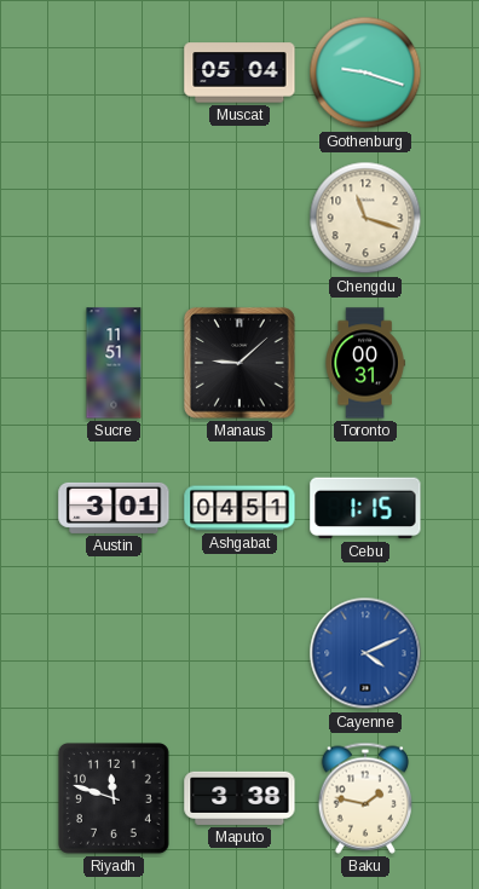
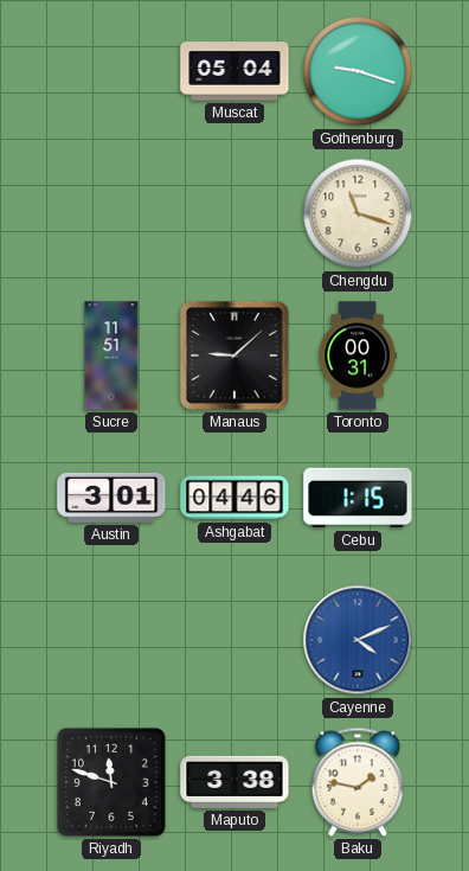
Ashgabat: 04:51 -> 04:46 (234, 498)
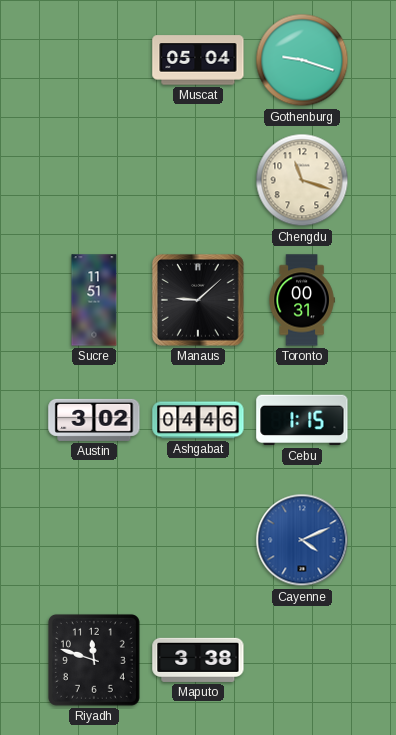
Austin: 3:01 -> 3:02 (94, 420)
Baku: 1:47 -> none (356, 782)
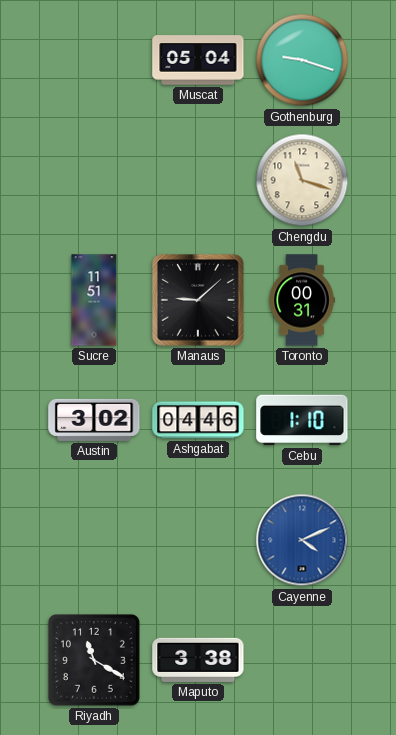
Cebu: 1:15 -> 1:10 (302, 420)
Riyadh: 11:48 -> 11:20 (94, 660)
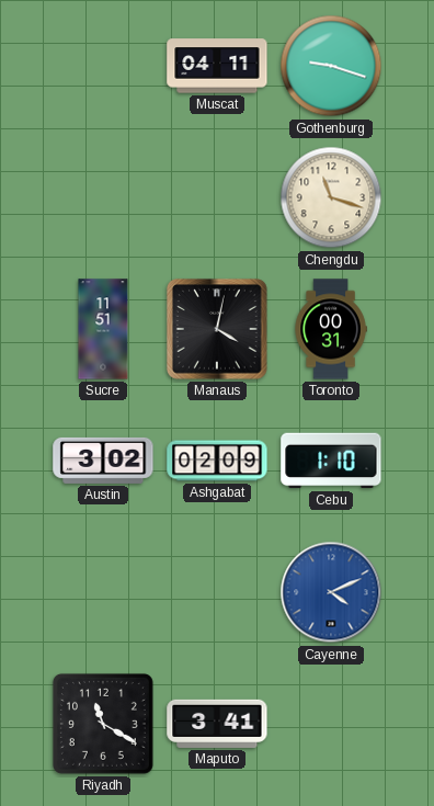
Muscat: 05:04 -> 04:11 (217, 66)
Manaus: 9:08 -> 4:02 (217, 329)
Ashgabat: 04:46 -> 02:09 (217, 461)
Maputo: 3:38 -> 3:41 (217, 724)
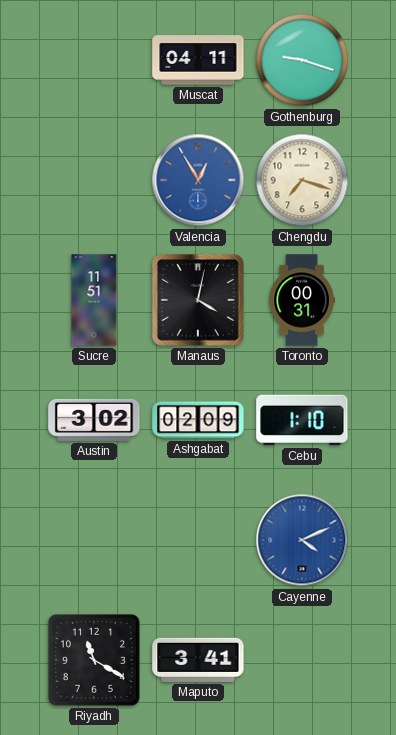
Valencia: none -> 12:55 (198, 180)
Chengdu: 11:18 -> 7:18 (302, 180)
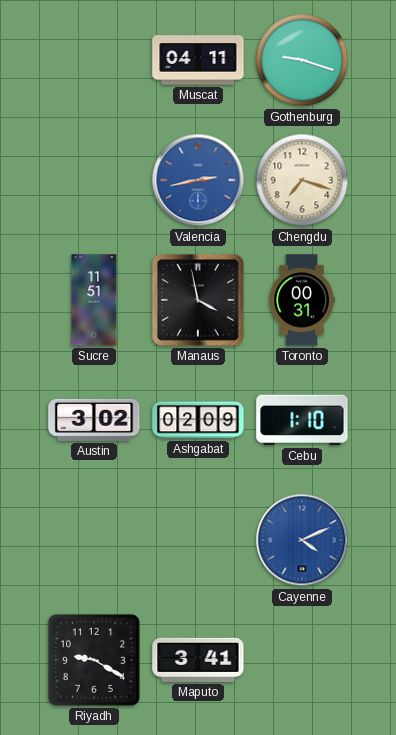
Valencia: 12:55 -> 2:43 (198, 180)
Manaus: 4:02 -> 3:58 (198, 300)
Riyadh: 11:20 -> 9:20 (94, 660)
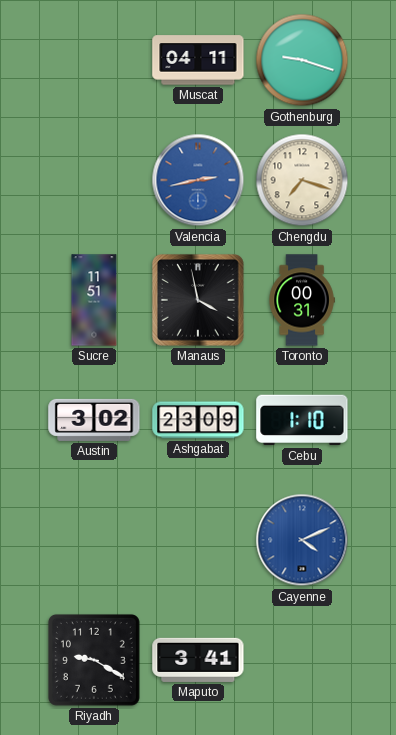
Ashgabat: 02:09 -> 23:09 (198, 420)
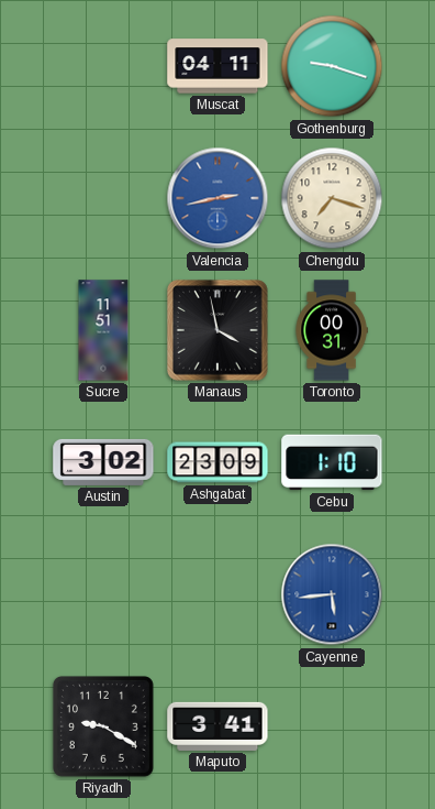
Cayenne: 4:11 -> 5:44 (332, 594)
